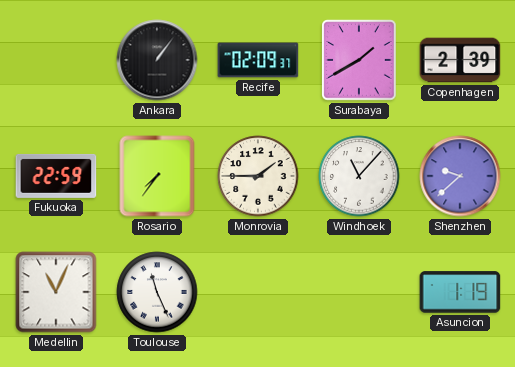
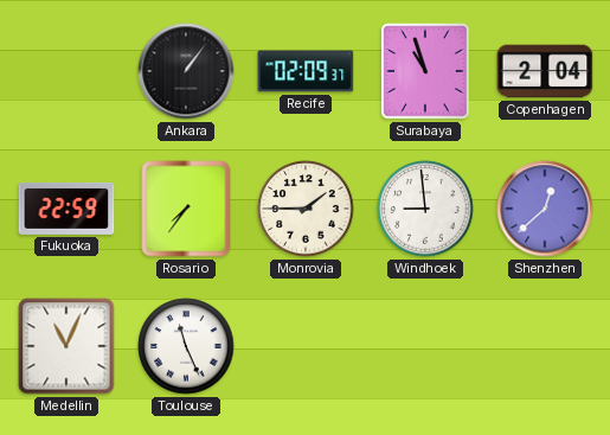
Surabaya: 1:40 -> 10:57 (425, 71)
Copenhagen: 2:39 -> 2:04 (545, 71)
Windhoek: 11:07 -> 8:59 (425, 209)
Shenzhen: 9:38 -> 12:38 (545, 209)
Asuncion: 1:19 -> none (460, 292)
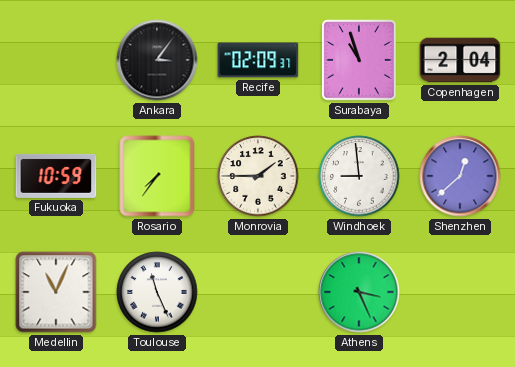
Ankara: 1:06 -> 3:06 (157, 60)
Fukuoka: 22:59 -> 10:59 (56, 176)
Athens: none -> 3:26 (359, 292)
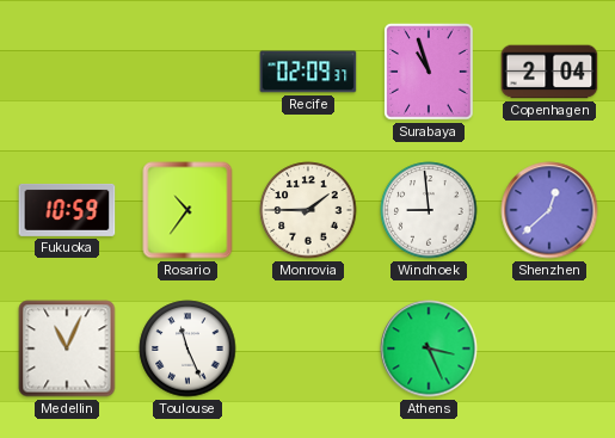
Ankara: 3:06 -> none (157, 60)
Rosario: 7:36 -> 10:36 (187, 210)
